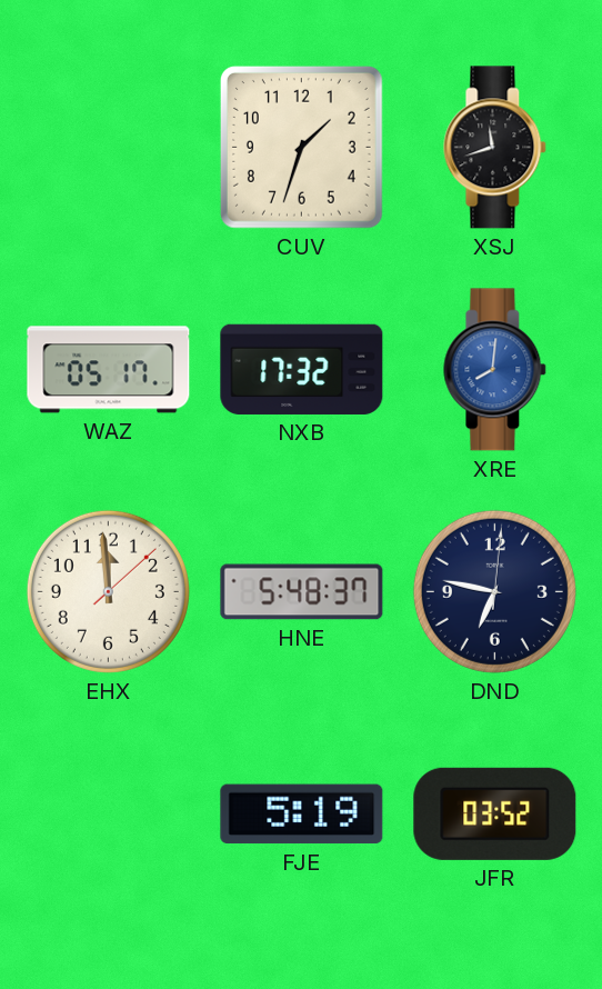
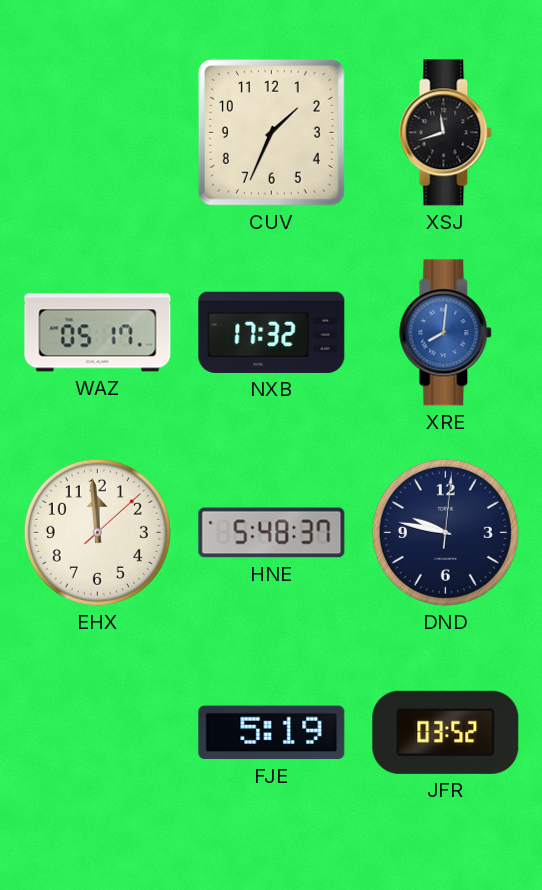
CUV: 1:33 -> 1:34 (271, 132)
DND: 6:47 -> 9:47 (445, 532)
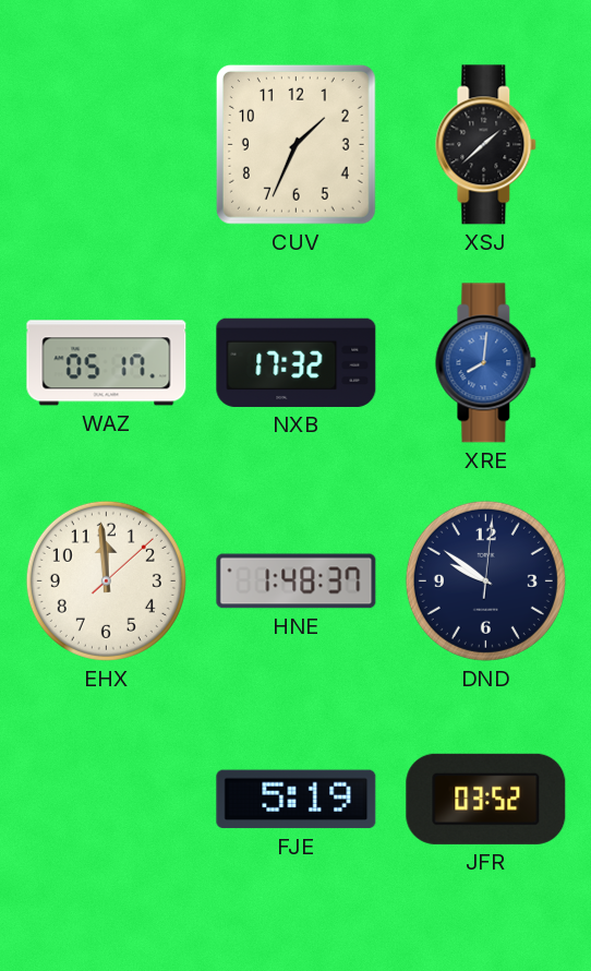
XSJ: 11:42 -> 1:38 (486, 145)
HNE: 5:48 -> 1:48 (297, 582)
DND: 9:47 -> 9:51 (485, 580)
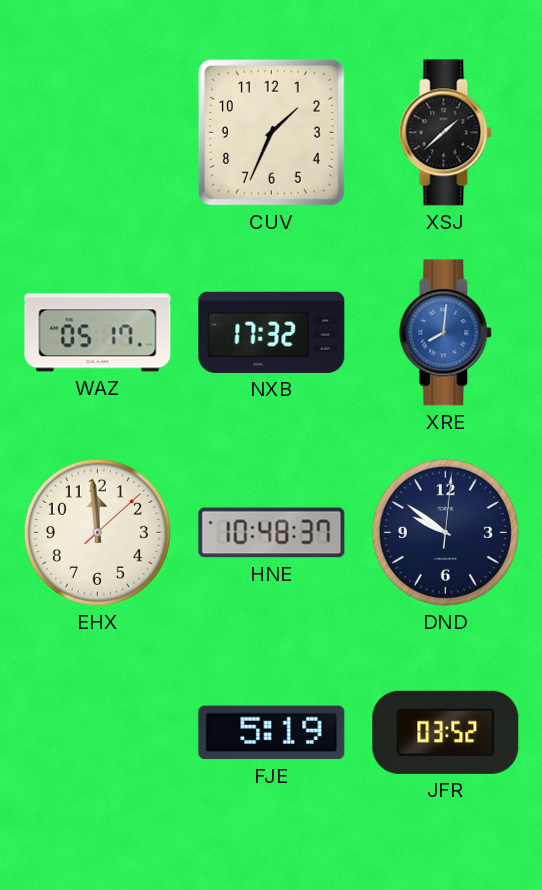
HNE: 1:48 -> 10:48 (272, 533)
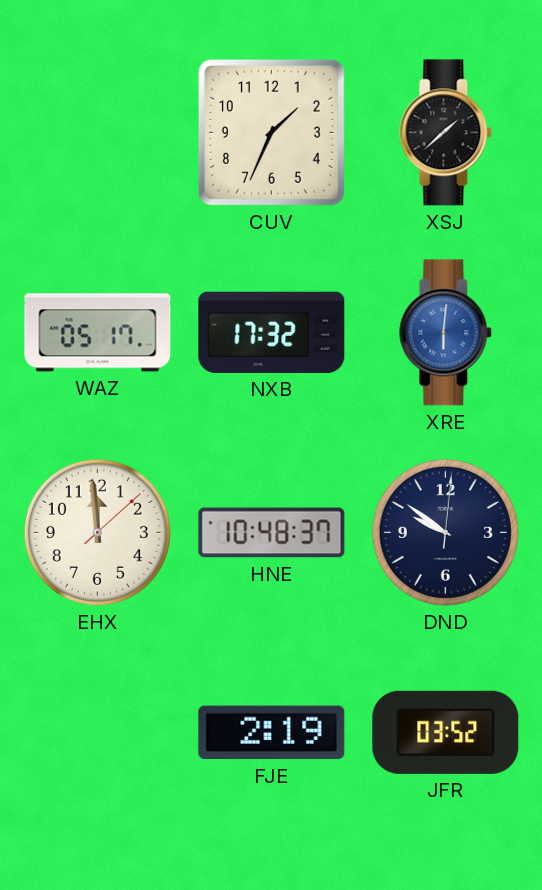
XRE: 8:01 -> 6:01 (446, 333)
FJE: 5:19 -> 2:19 (272, 733)
